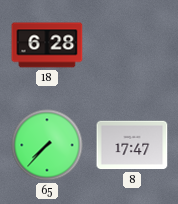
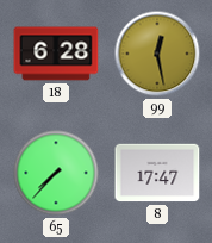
99: none -> 12:28 (157, 54)
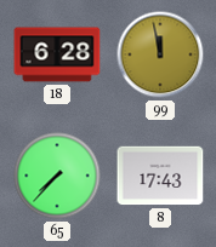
99: 12:28 -> 11:58 (160, 54)
8: 17:47 -> 17:43 (160, 176)
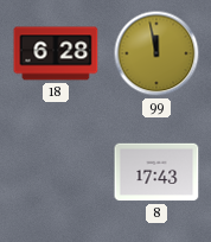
65: 7:37 -> none (57, 176)
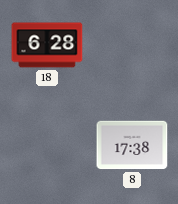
99: 11:58 -> none (156, 53)
8: 17:43 -> 17:38 (132, 145)
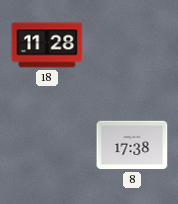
18: 6:28 -> 11:28 (47, 45)
